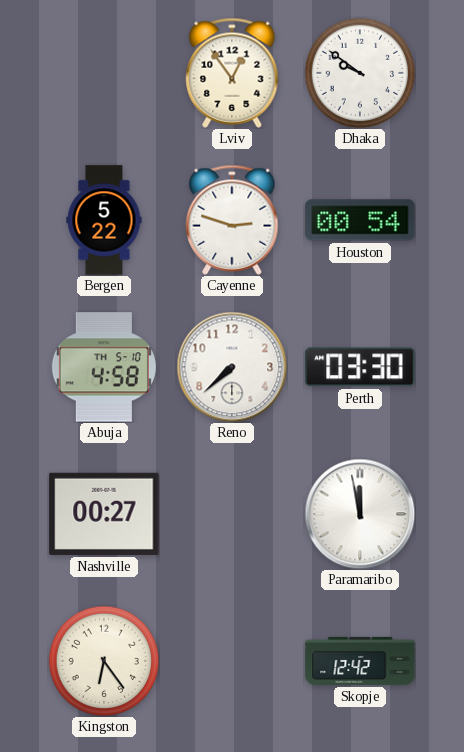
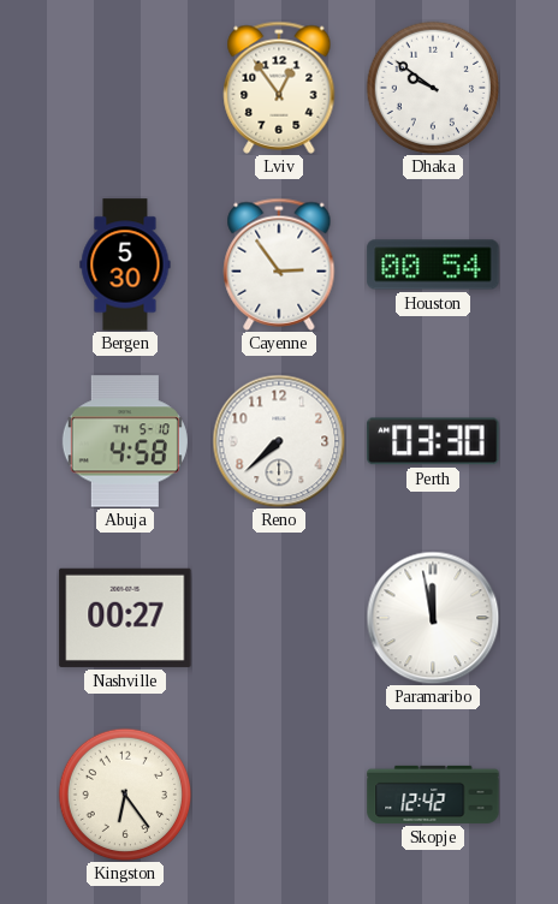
Bergen: 5:22 -> 5:30 (125, 264)
Cayenne: 2:48 -> 2:54 (279, 264)
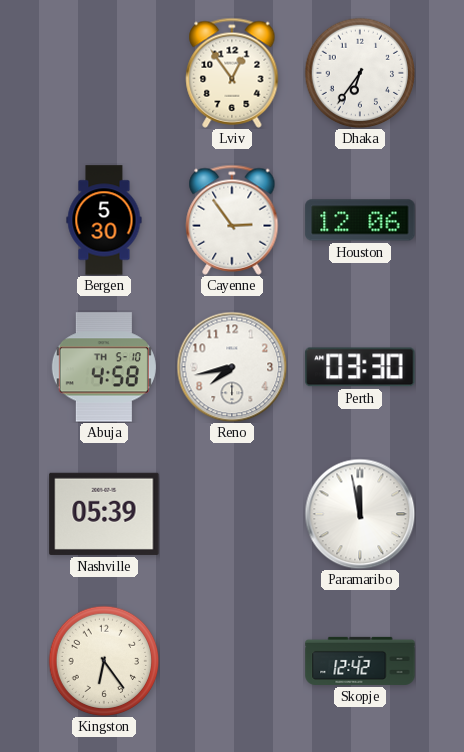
Dhaka: 9:51 -> 6:36 (360, 73)
Houston: 00:54 -> 12:06 (360, 220)
Reno: 7:38 -> 7:43 (232, 367)
Nashville: 00:27 -> 05:39 (104, 514)
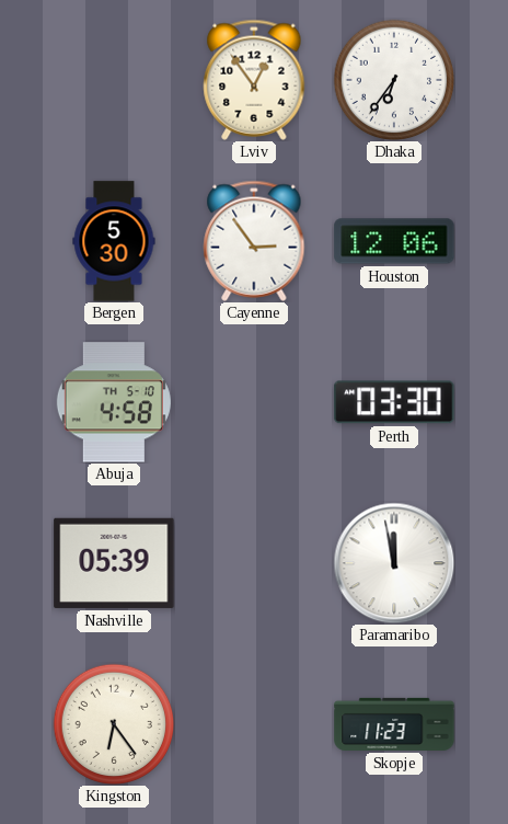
Reno: 7:43 -> none (232, 367)
Skopje: 12:42 -> 11:23 (394, 724)
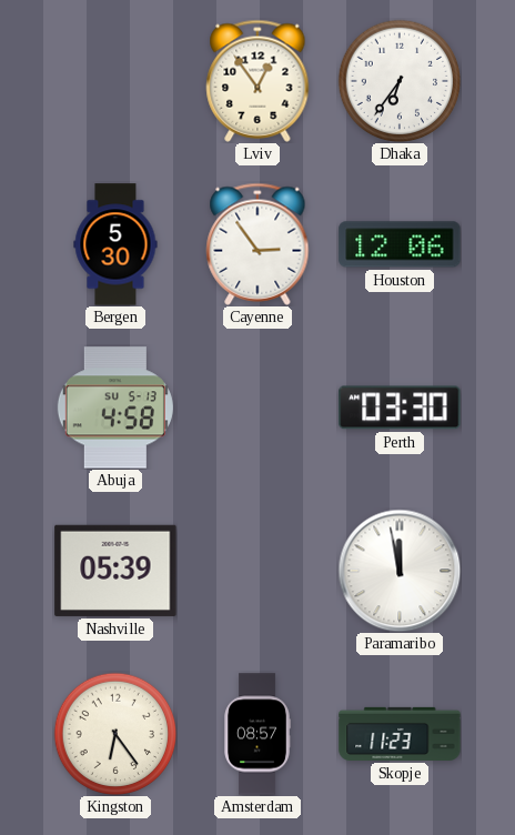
Abuja date: TH 5-10 -> SU 5-13 (115, 408)
Amsterdam: none -> 08:57 (257, 734)
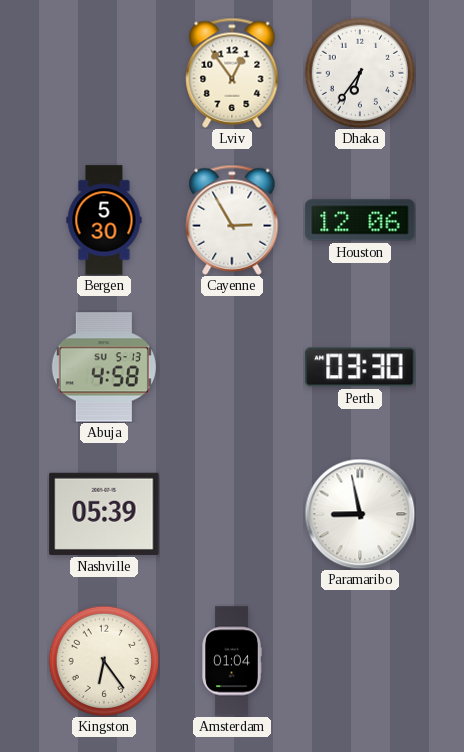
Cayenne: 2:54 -> 2:55 (232, 220)
Paramaribo: 11:58 -> 8:58 (360, 514)
Amsterdam: 08:57 -> 01:04 (232, 661)
Skopje: 11:23 -> none (400, 734)
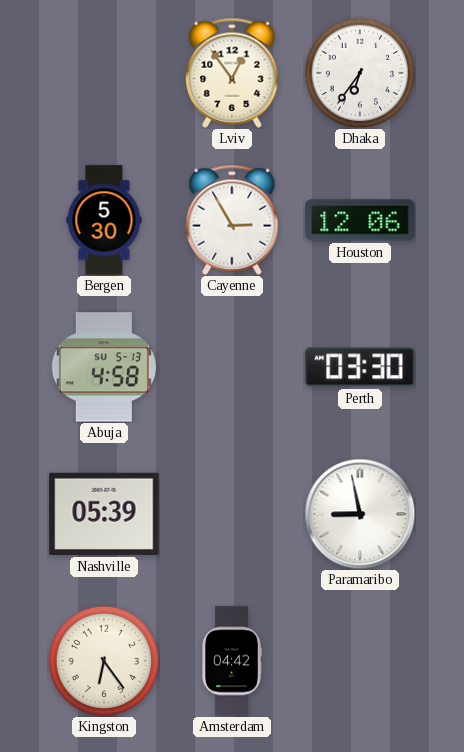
Amsterdam: 01:04 -> 04:42 (232, 661)
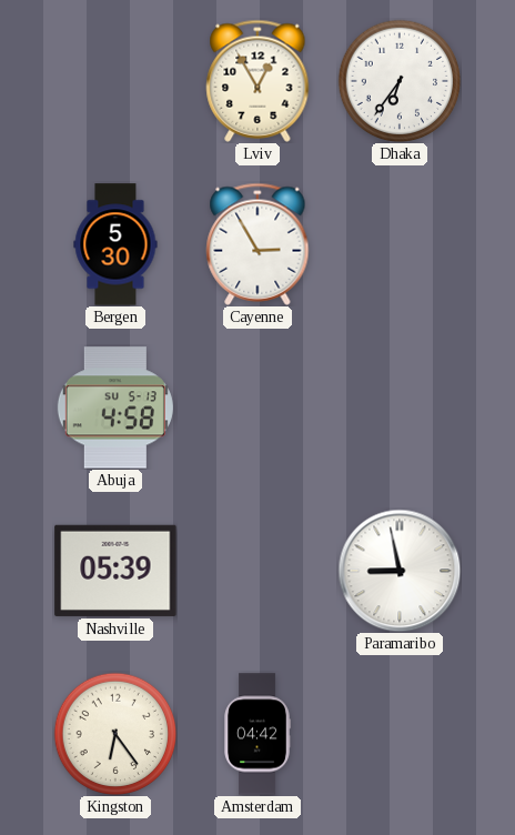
Lviv: 12:54 -> 12:55 (257, 81)
Houston: 12:06 -> none (360, 220)
Perth: 03:30 -> none (360, 367)
